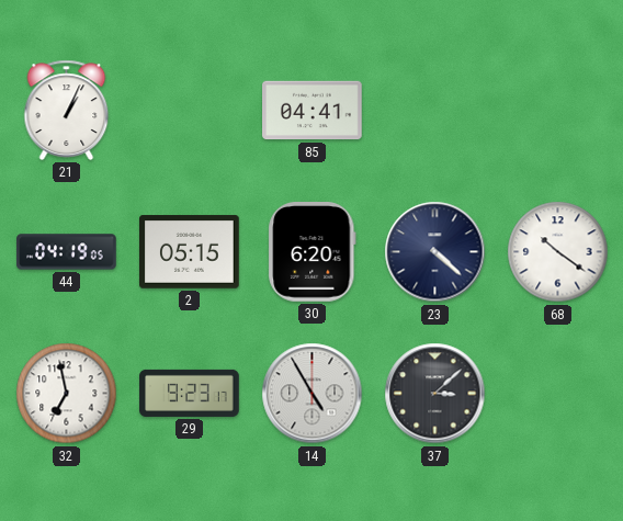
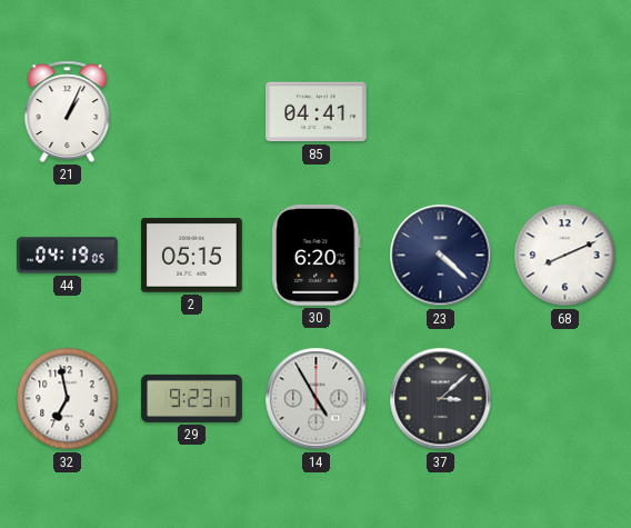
68: 10:21 -> 8:11 (565, 256)
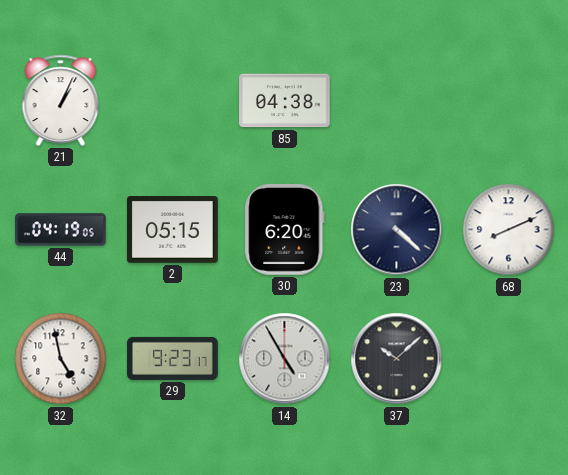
85: 04:41 -> 04:38 (285, 101)
32: 6:58 -> 4:58 (61, 359)
37: 3:08 -> 10:08 (397, 359)
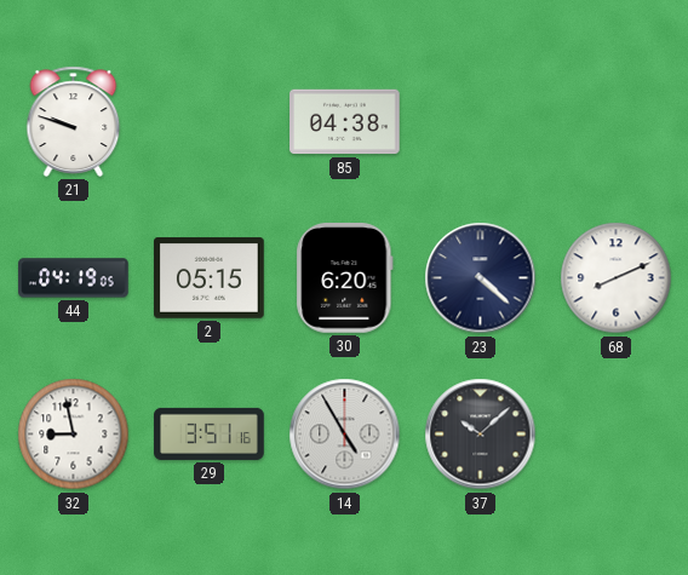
21: 1:04 -> 9:48 (74, 121)
32: 4:58 -> 8:58 (74, 435)
29: 9:23 -> 3:51 (210, 433)
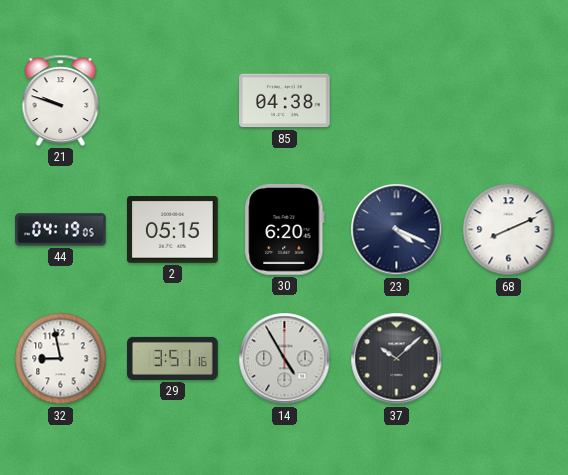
23: 4:22 -> 4:19 (397, 230)
